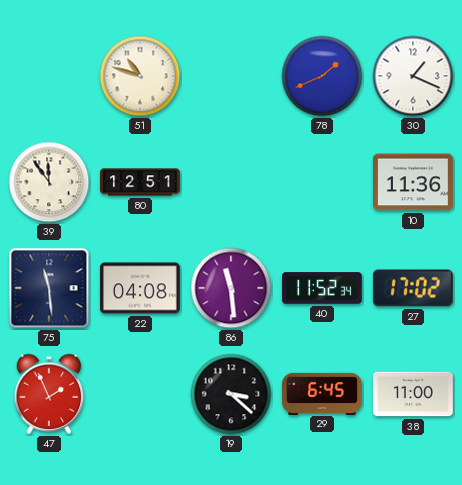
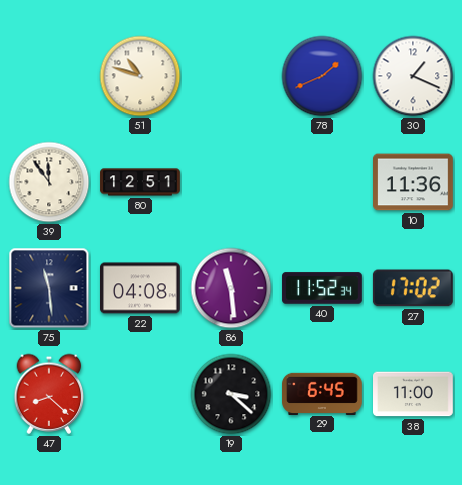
47: 1:56 -> 8:22 (49, 394)
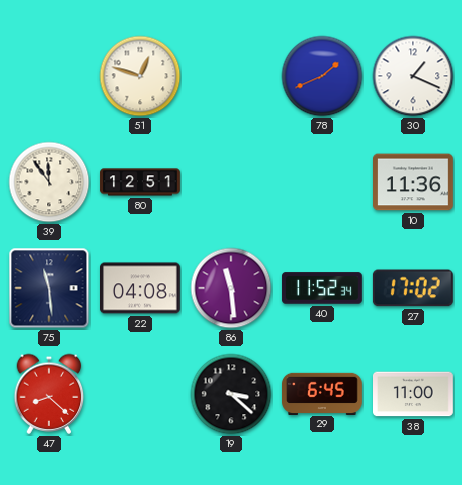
51: 10:48 -> 12:48 (140, 76)
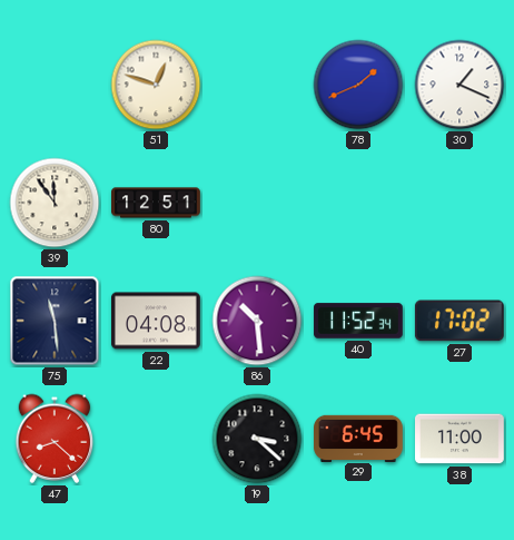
10: 11:36 -> none (414, 182)
86: 11:29 -> 10:29 (257, 321)
